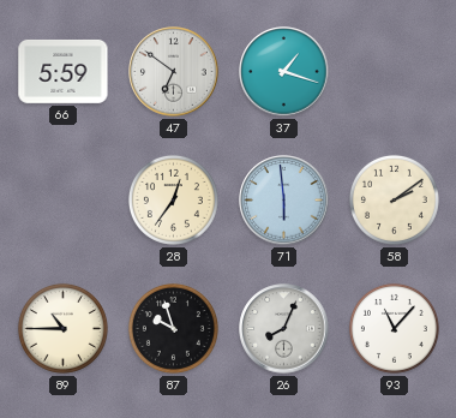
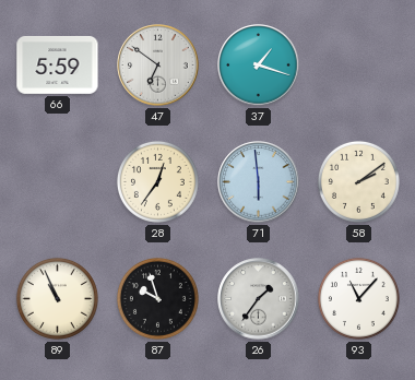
89: 10:45 -> 10:56 (57, 298)
26: 8:04 -> 1:36 (259, 299)
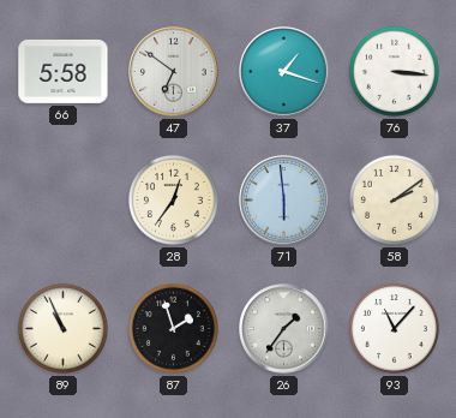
66: 5:59 -> 5:58 (64, 71)
76: none -> 3:16 (394, 71)
87: 9:57 -> 1:57 (173, 328)
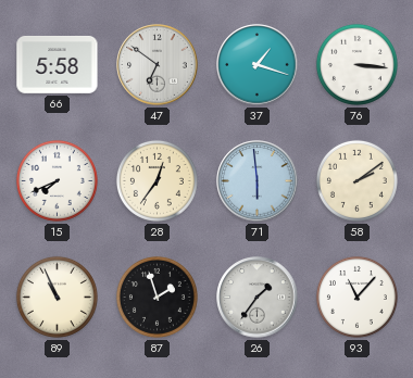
15: none -> 7:41 (57, 180)
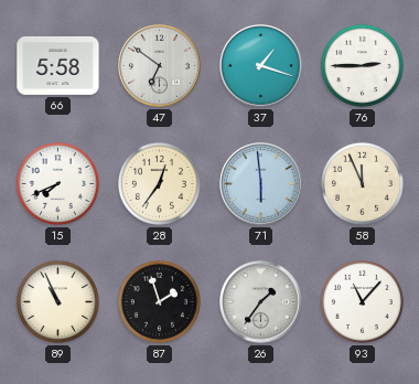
76: 3:16 -> 2:45 (362, 65)
58: 2:09 -> 11:56 (362, 183)
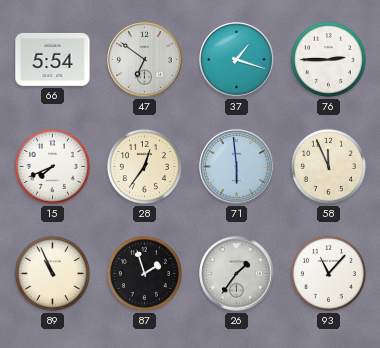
66: 5:58 -> 5:54 (53, 59)
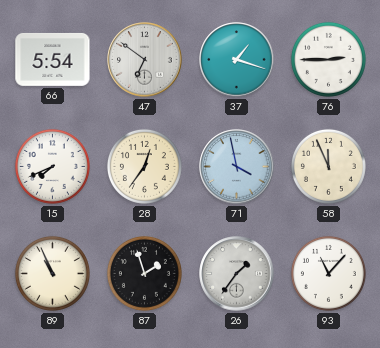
71: 5:59 -> 3:58 (237, 167)
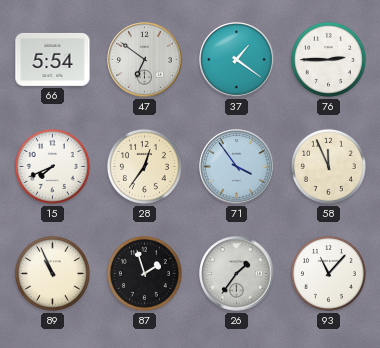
37: 1:18 -> 1:21 (237, 60)
71: 3:58 -> 3:54 (237, 167)
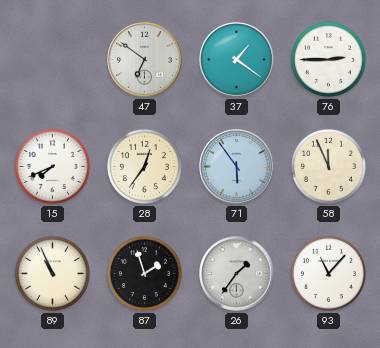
66: 5:54 -> none (53, 59)
71: 3:54 -> 5:54 (237, 167)
